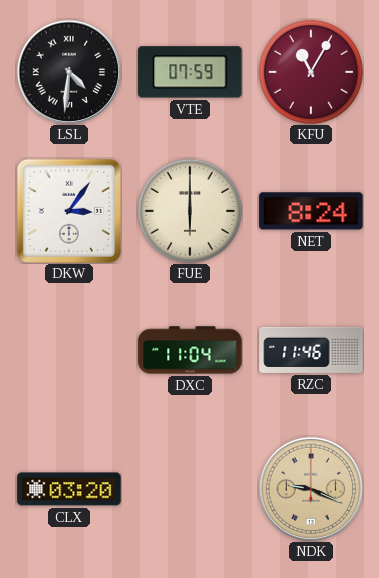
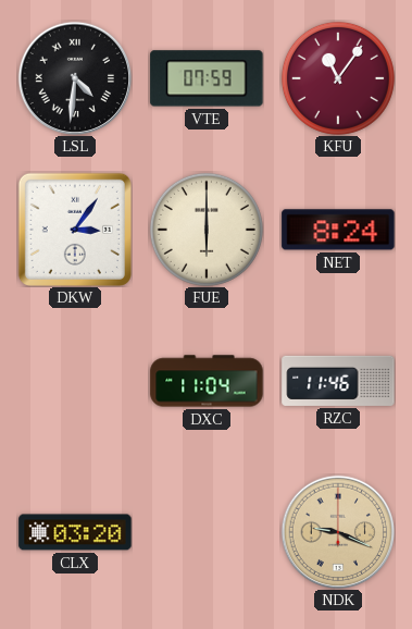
KFU: 11:05 -> 11:06 (338, 78)
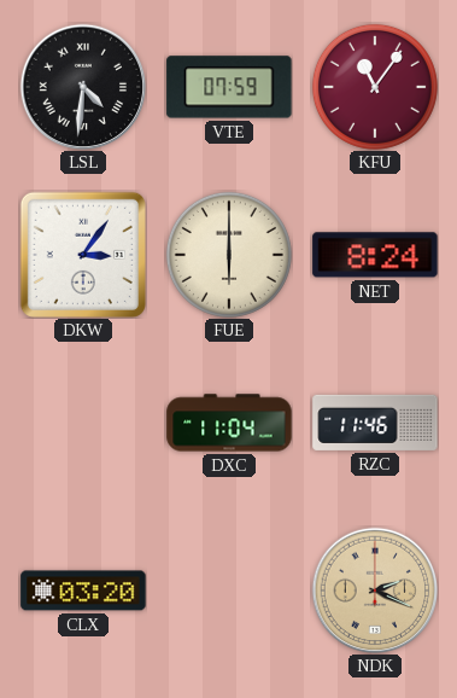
NDK: 9:19 -> 2:19 (375, 591)
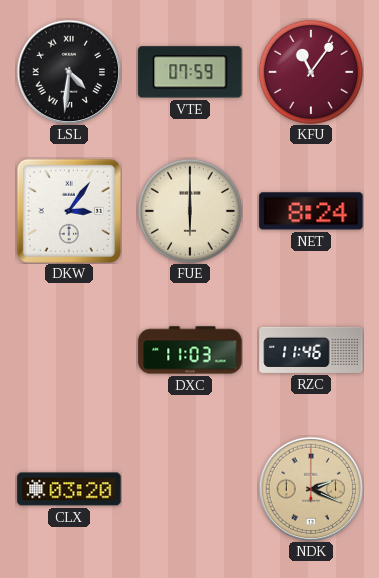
DXC: 11:04 -> 11:03 (190, 350)
